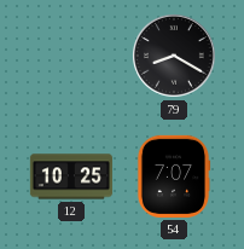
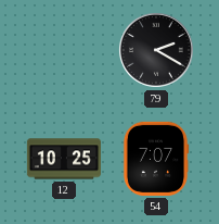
79: 8:20 -> 2:20 (157, 51)
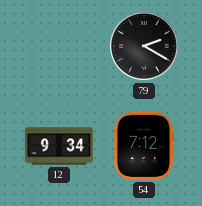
12: 10:25 -> 9:34 (59, 146)
54: 7:07 -> 7:12 (144, 146)
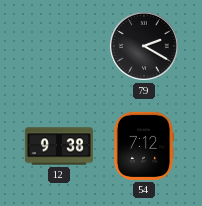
12: 9:34 -> 9:38 (59, 146)
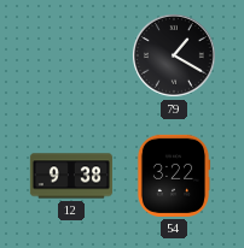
79: 2:20 -> 1:20 (175, 57)
54: 7:12 -> 3:22 (174, 176)
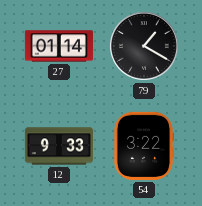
27: none -> 01:14 (59, 46)
12: 9:38 -> 9:33 (59, 146)
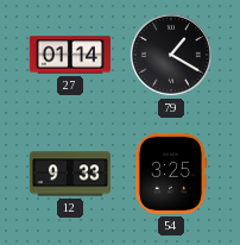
54: 3:22 -> 3:25 (171, 174)
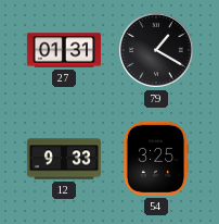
27: 01:14 -> 01:31 (64, 50)
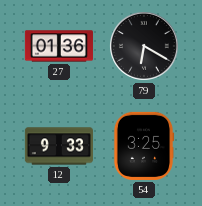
27: 01:31 -> 01:36 (59, 46)
79: 1:20 -> 6:20 (145, 47)
